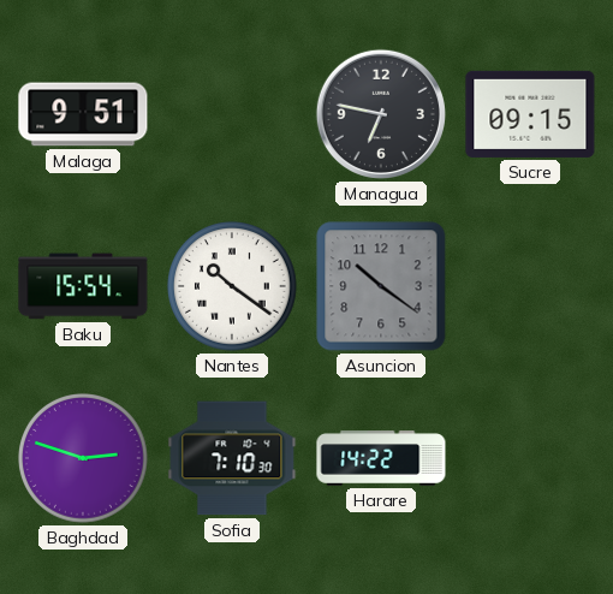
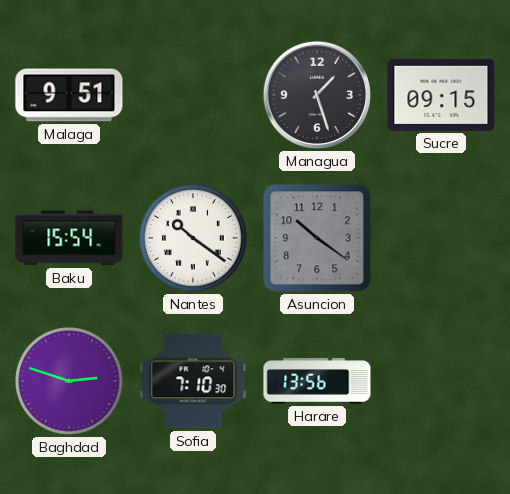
Managua: 6:47 -> 1:27 (317, 95)
Harare: 14:22 -> 13:56 (317, 381)
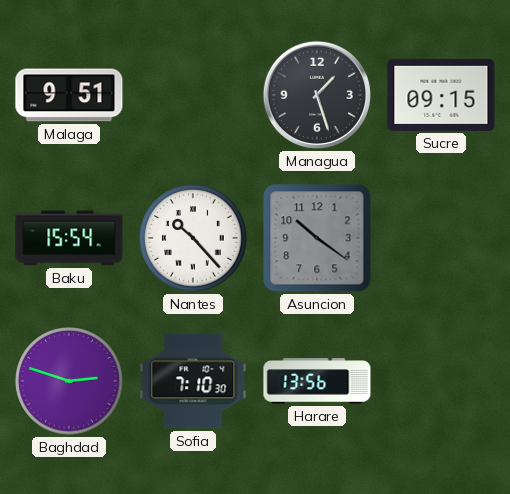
Nantes: 10:21 -> 10:23 (194, 239)
